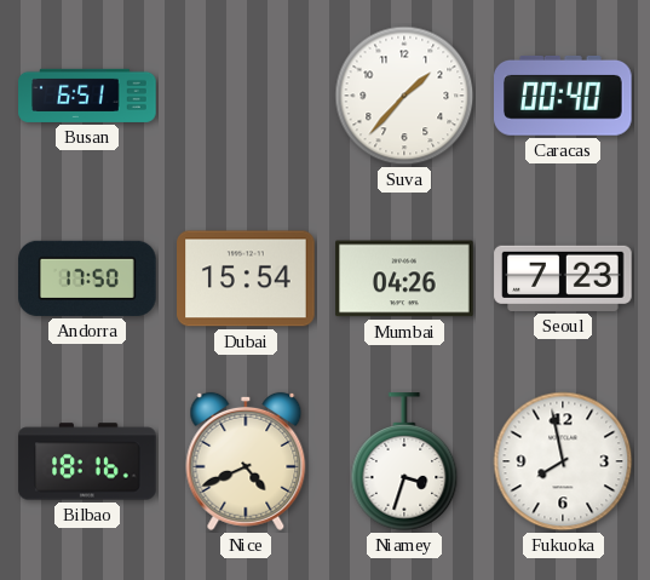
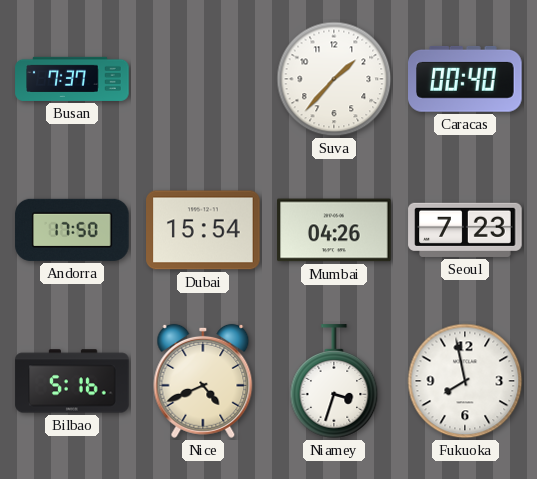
Busan: 6:51 -> 7:37 (72, 79)
Bilbao: 18:16 -> 5:16 (72, 381)
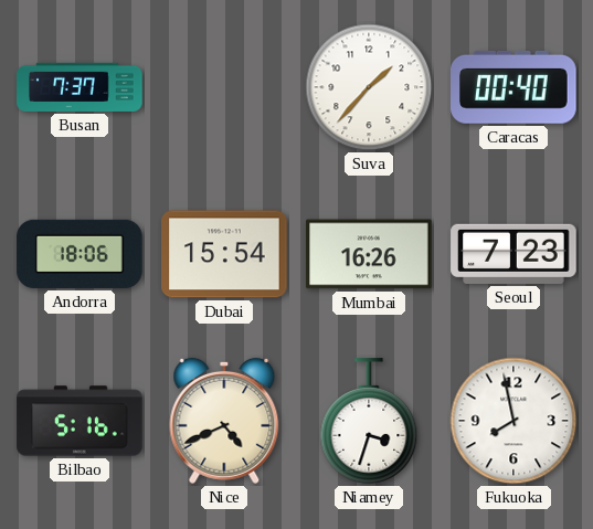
Andorra: 17:50 -> 18:06 (80, 254)
Mumbai: 04:26 -> 16:26 (369, 254)
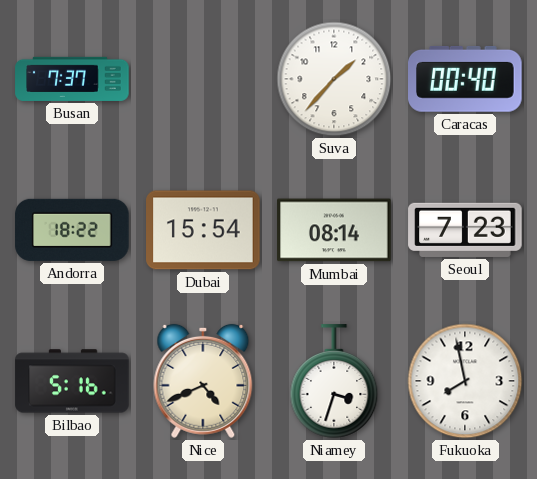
Andorra: 18:06 -> 18:22 (72, 230)
Mumbai: 16:26 -> 08:14 (334, 230)
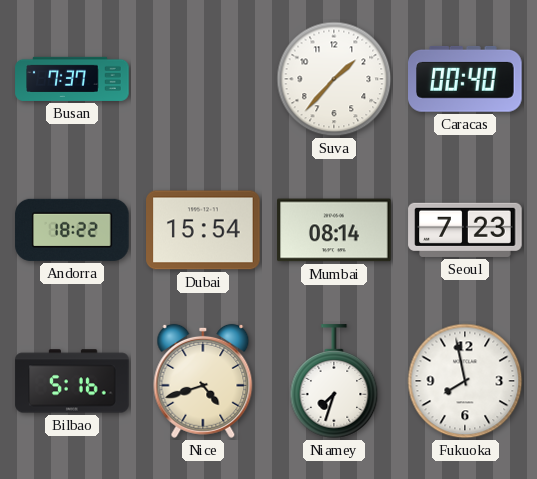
Nice: 4:41 -> 4:42 (203, 381)
Niamey: 3:33 -> 7:33 (334, 381)
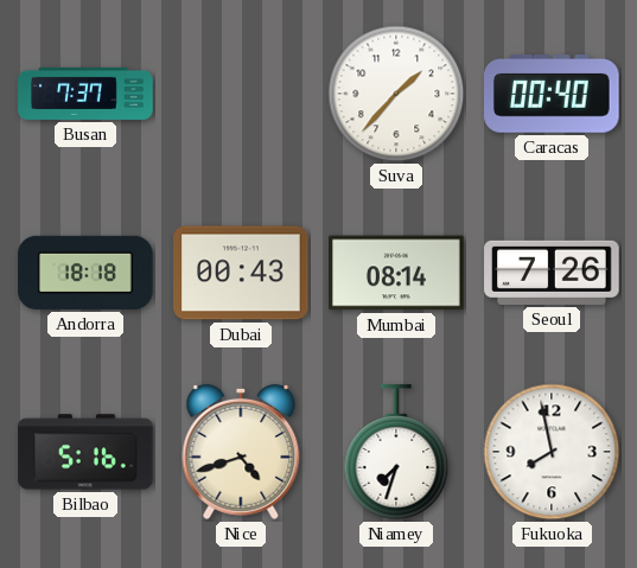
Andorra: 18:22 -> 18:18 (85, 273)
Dubai: 15:54 -> 00:43 (241, 273)
Seoul: 7:23 -> 7:26 (552, 273)
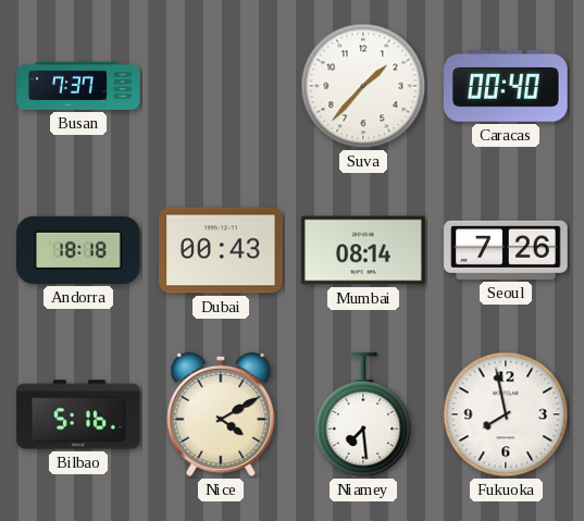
Nice: 4:42 -> 4:10 (221, 414)
Niamey: 7:33 -> 7:29 (363, 414)
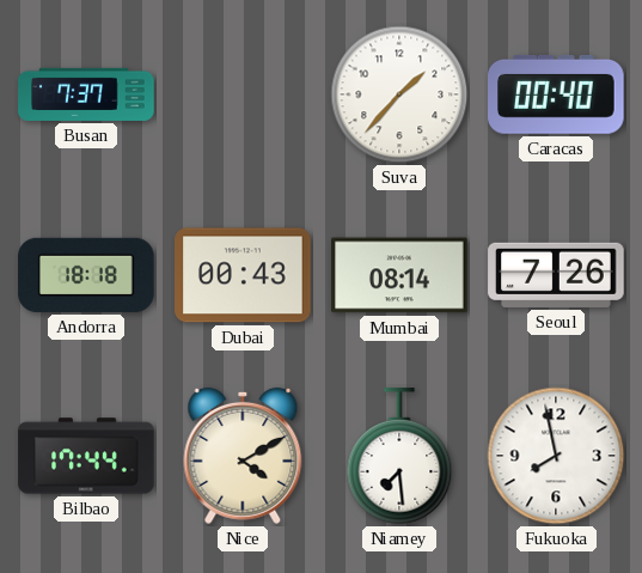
Bilbao: 5:16 -> 17:44 (86, 456)
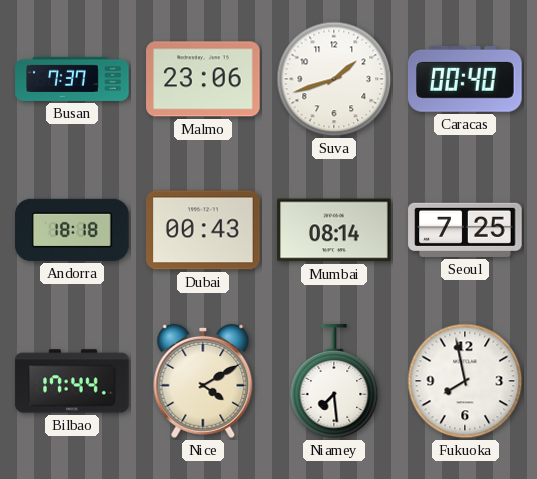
Malmo: none -> 23:06 (203, 79)
Suva: 1:37 -> 1:42 (334, 79)
Seoul: 7:26 -> 7:25 (465, 230)
